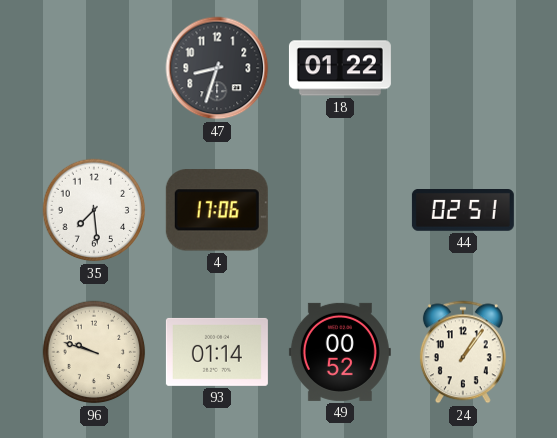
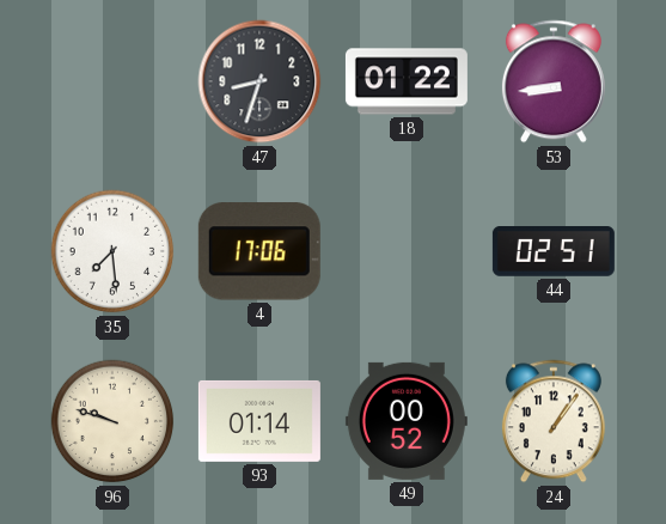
53: none -> 8:44 (554, 81)
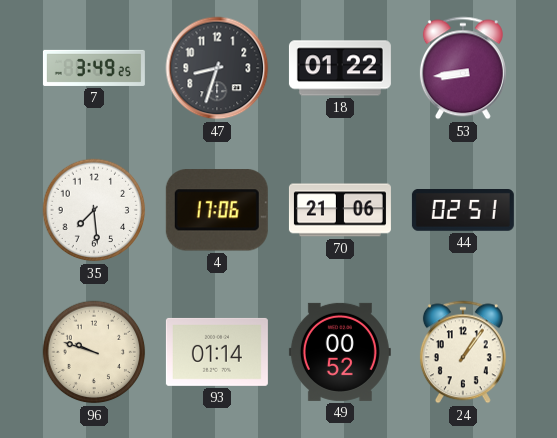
7: none -> 3:49 (94, 68)
70: none -> 21:06 (340, 210)
